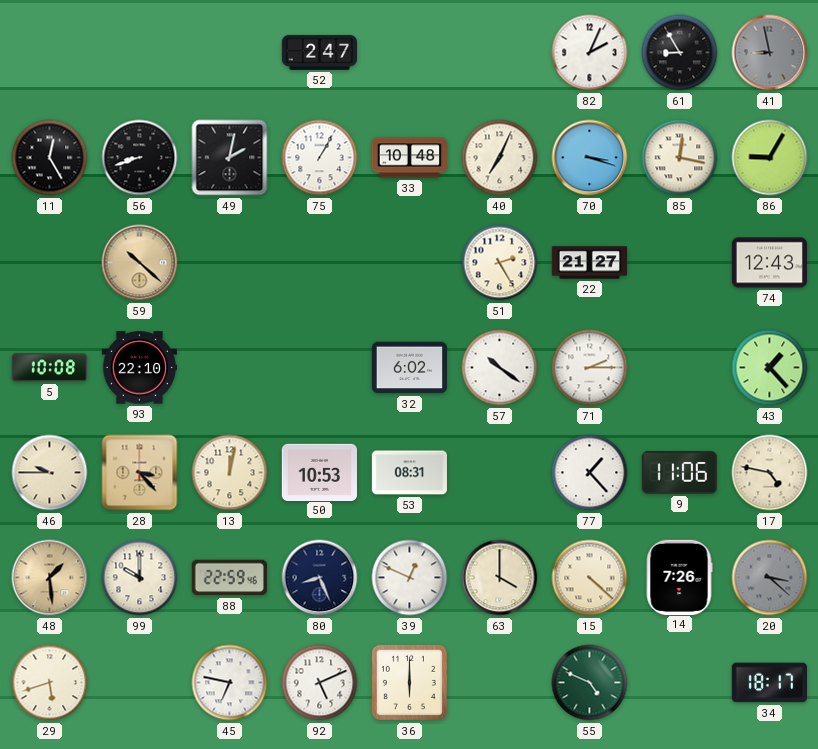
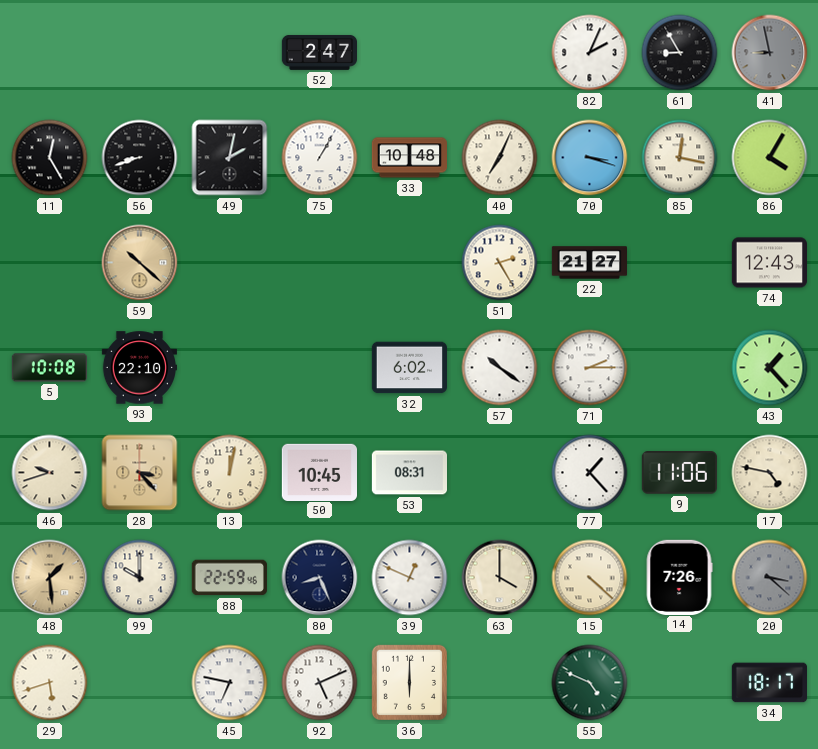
86: 9:05 -> 4:05 (770, 158)
46: 9:45 -> 9:42 (50, 473)
50: 10:53 -> 10:45 (319, 472)
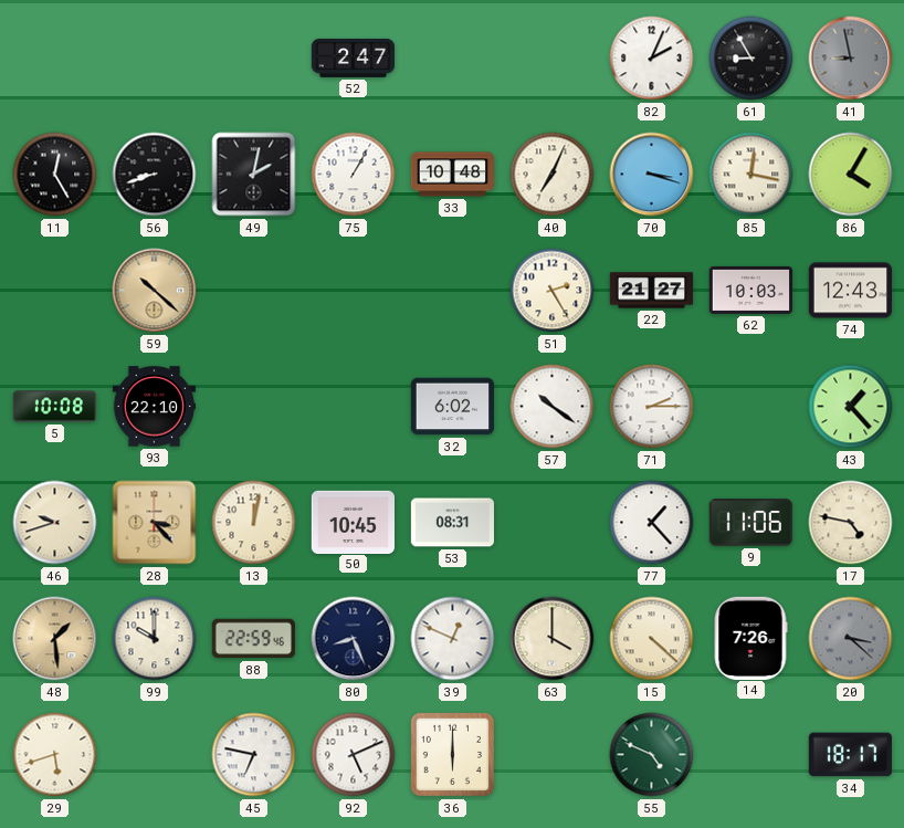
62: none -> 10:03 (750, 290)
